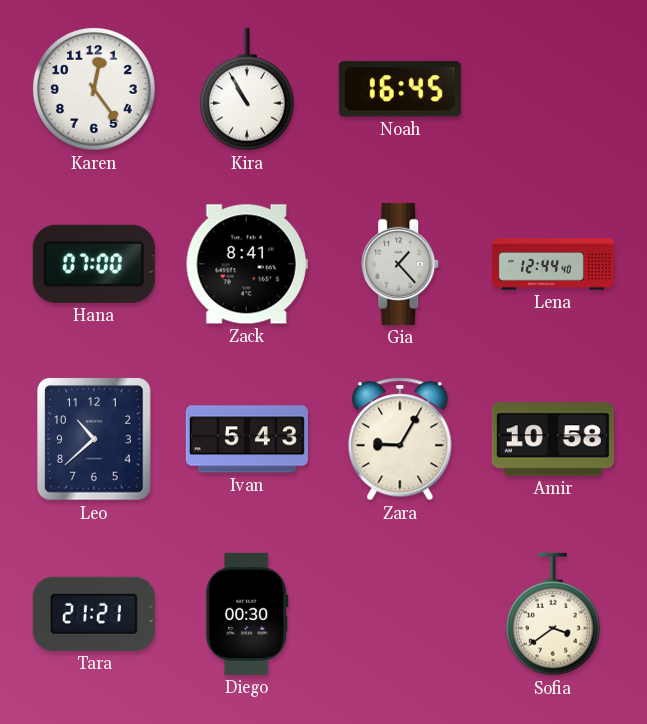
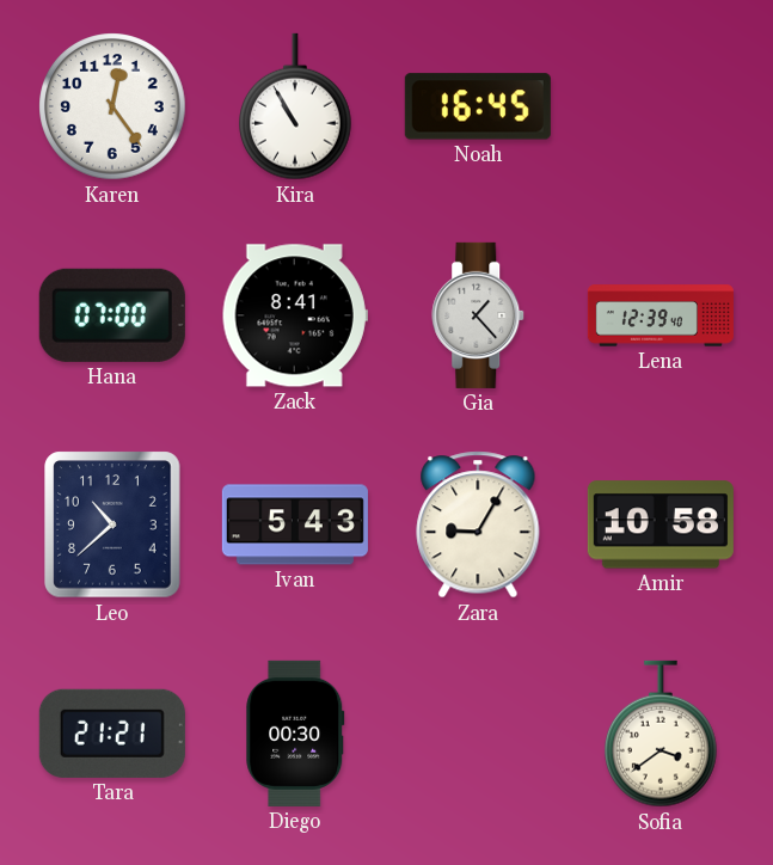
Lena: 12:44 -> 12:39 (661, 315)
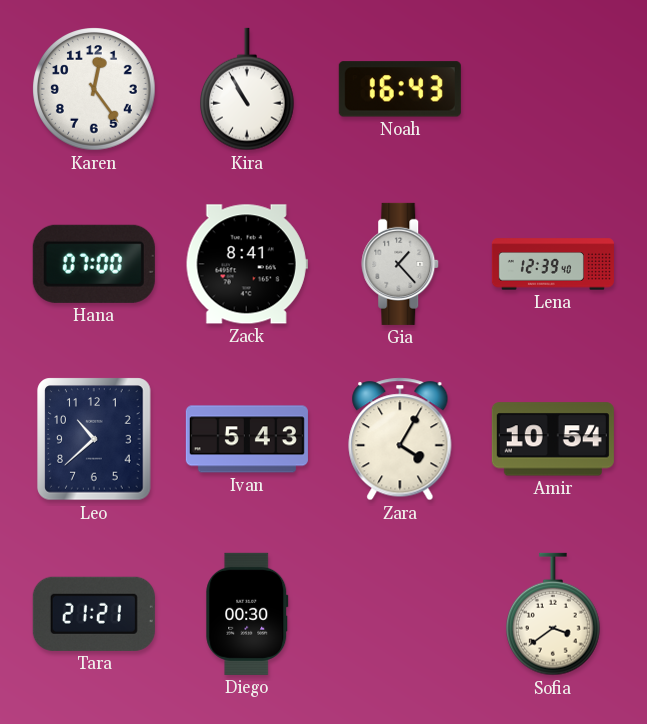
Noah: 16:45 -> 16:43 (400, 89)
Zara: 9:05 -> 4:05 (400, 439)
Amir: 10:58 -> 10:54 (553, 439)
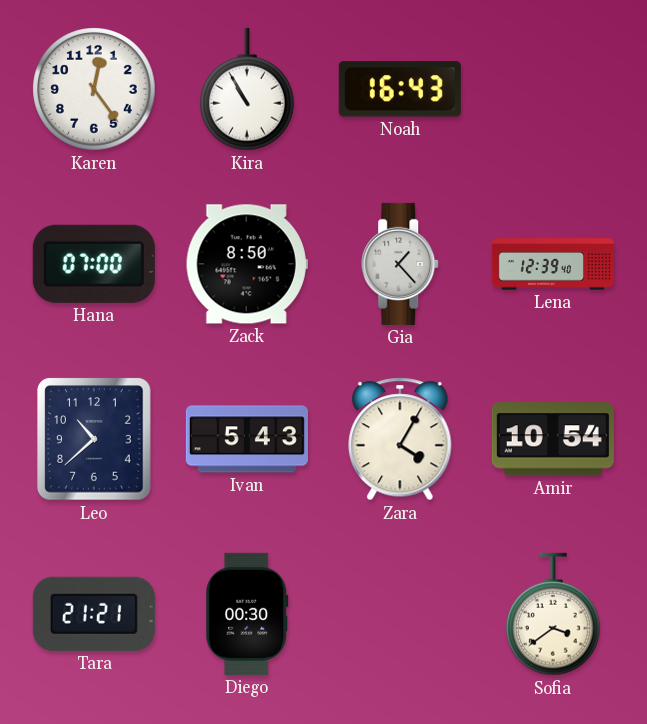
Zack: 8:41 -> 8:50 (247, 264)
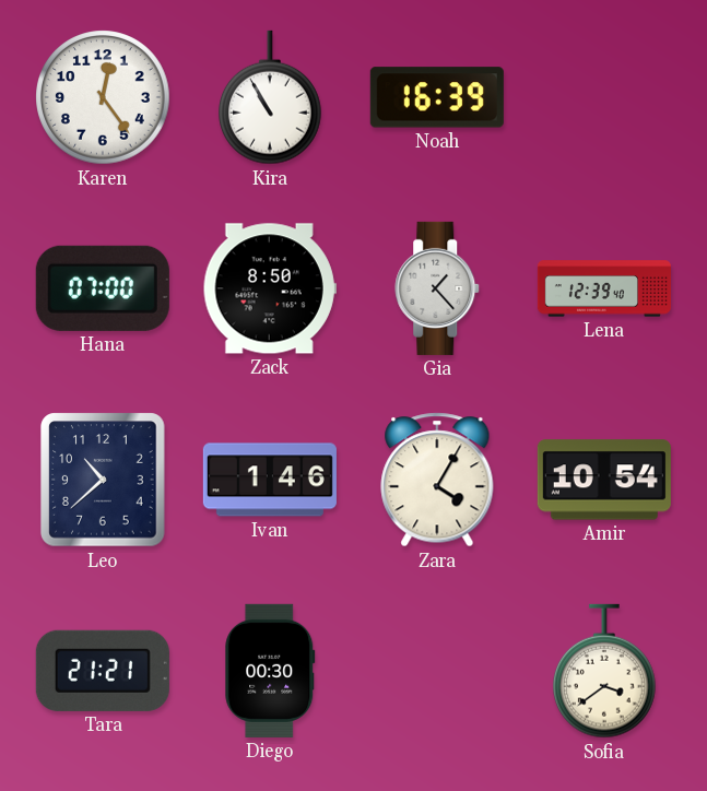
Noah: 16:43 -> 16:39 (437, 97)
Ivan: 5:43 -> 1:46 (270, 480)
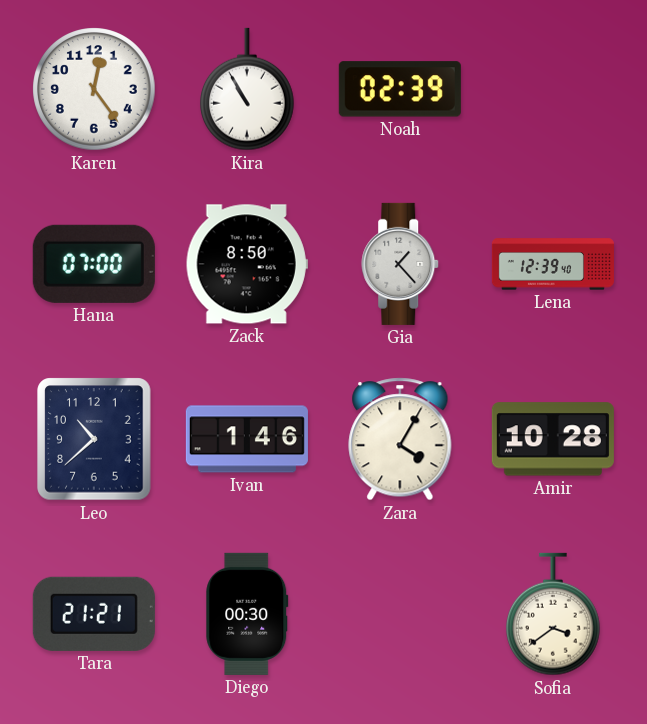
Noah: 16:39 -> 02:39 (400, 89)
Amir: 10:54 -> 10:28 (553, 439)
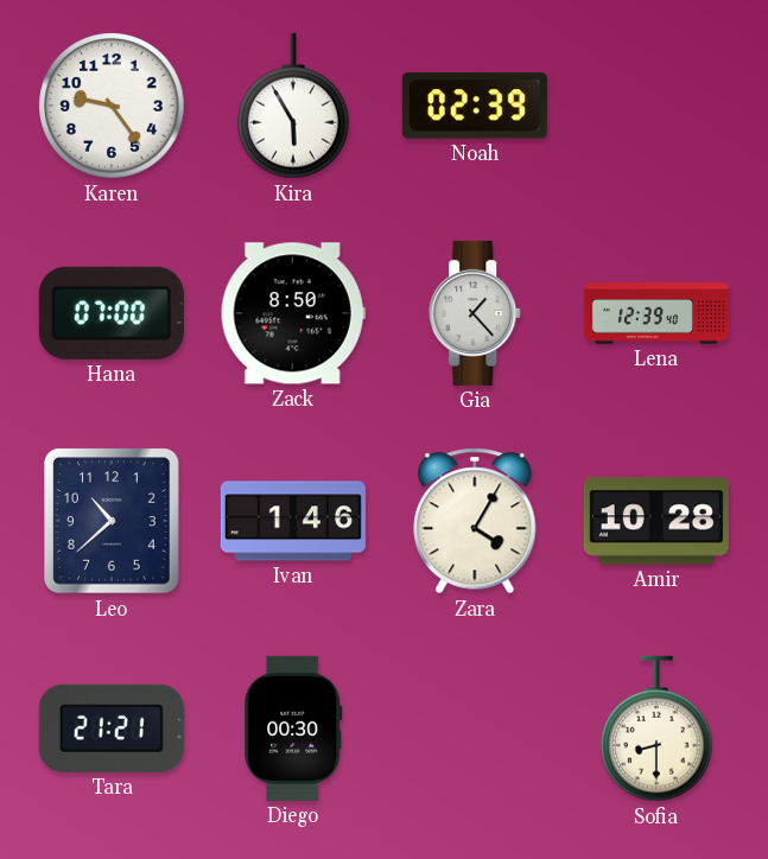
Karen: 12:24 -> 9:24 (112, 106)
Kira: 10:55 -> 5:55 (294, 106)
Sofia: 3:39 -> 8:30 (658, 728)
